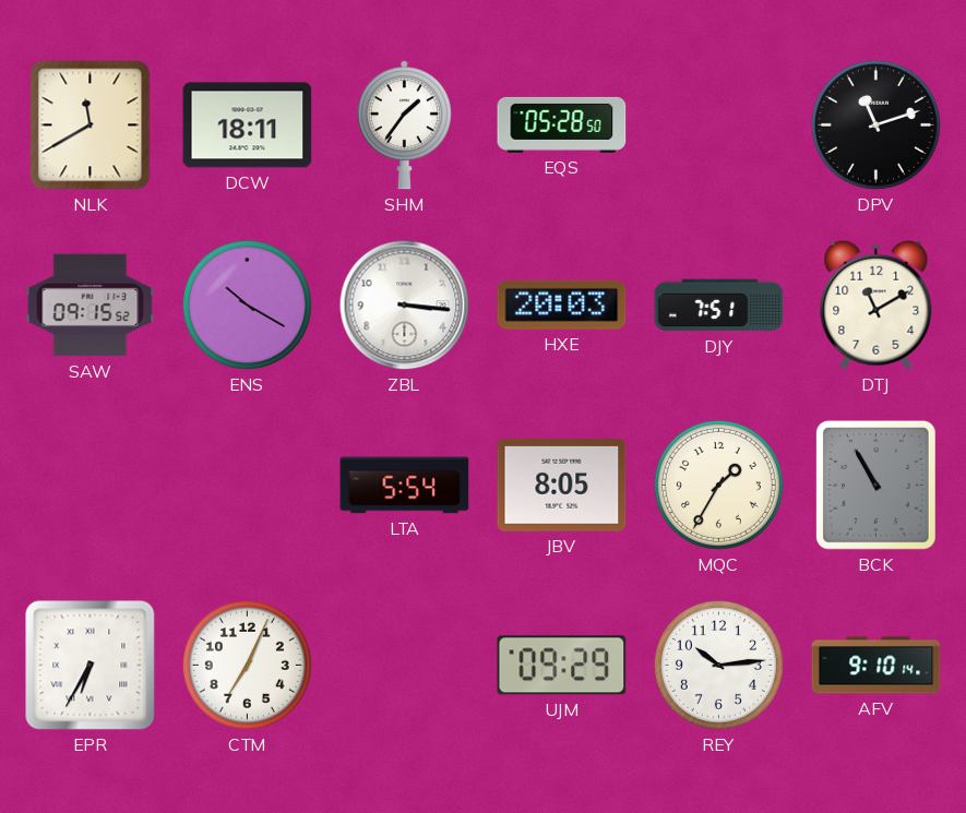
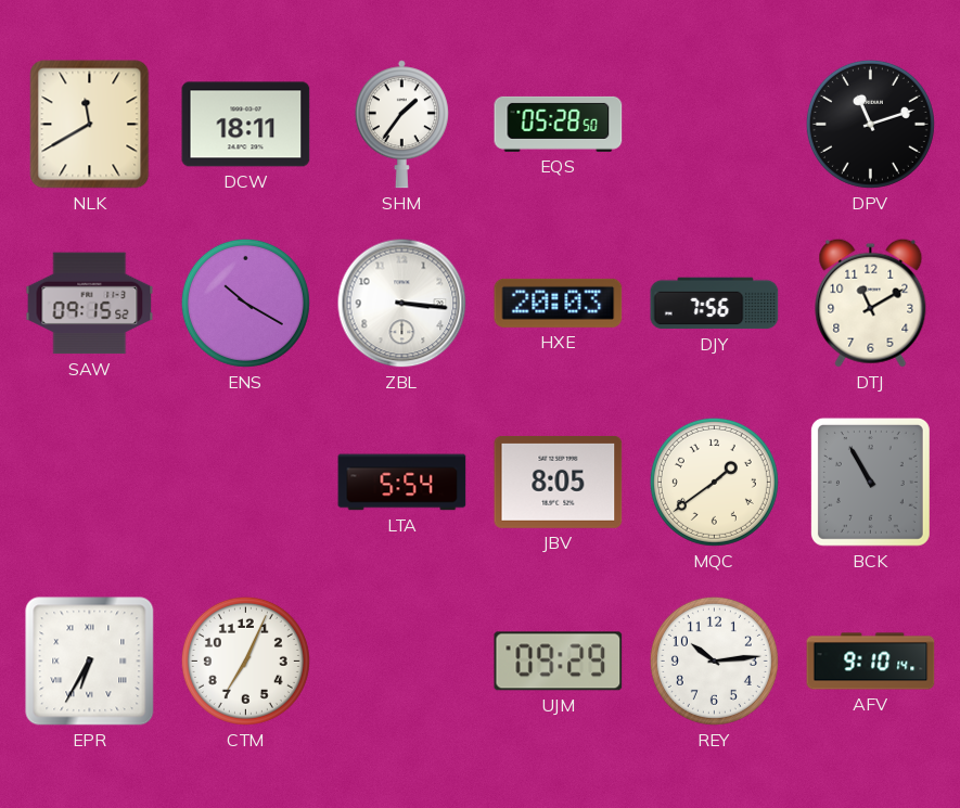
DJY: 7:51 -> 7:56 (715, 304)
MQC: 1:35 -> 1:39 (714, 482)
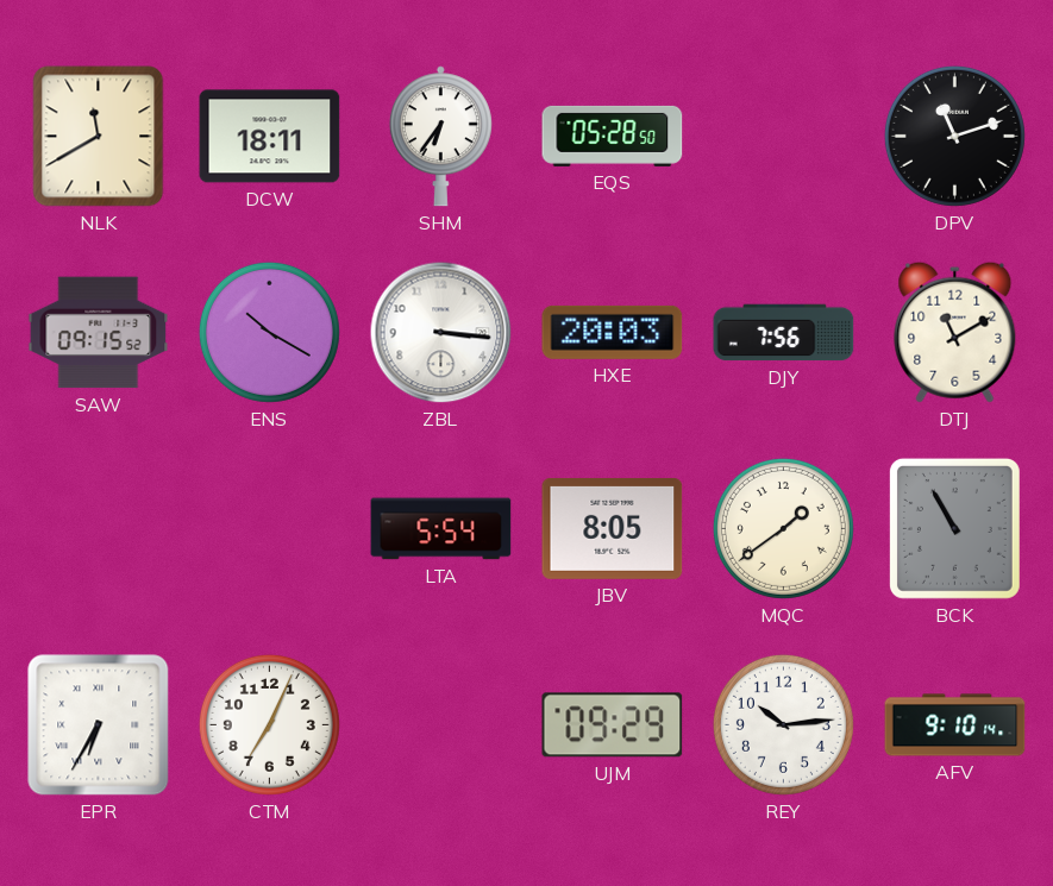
SHM: 1:36 -> 6:36 (440, 137)
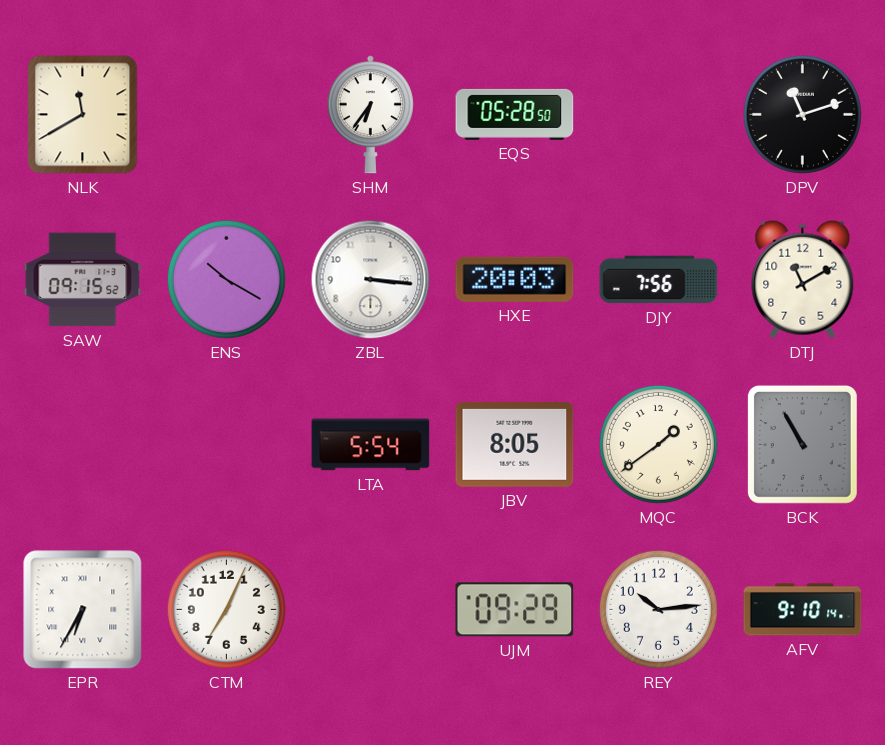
DCW: 18:11 -> none (270, 137)
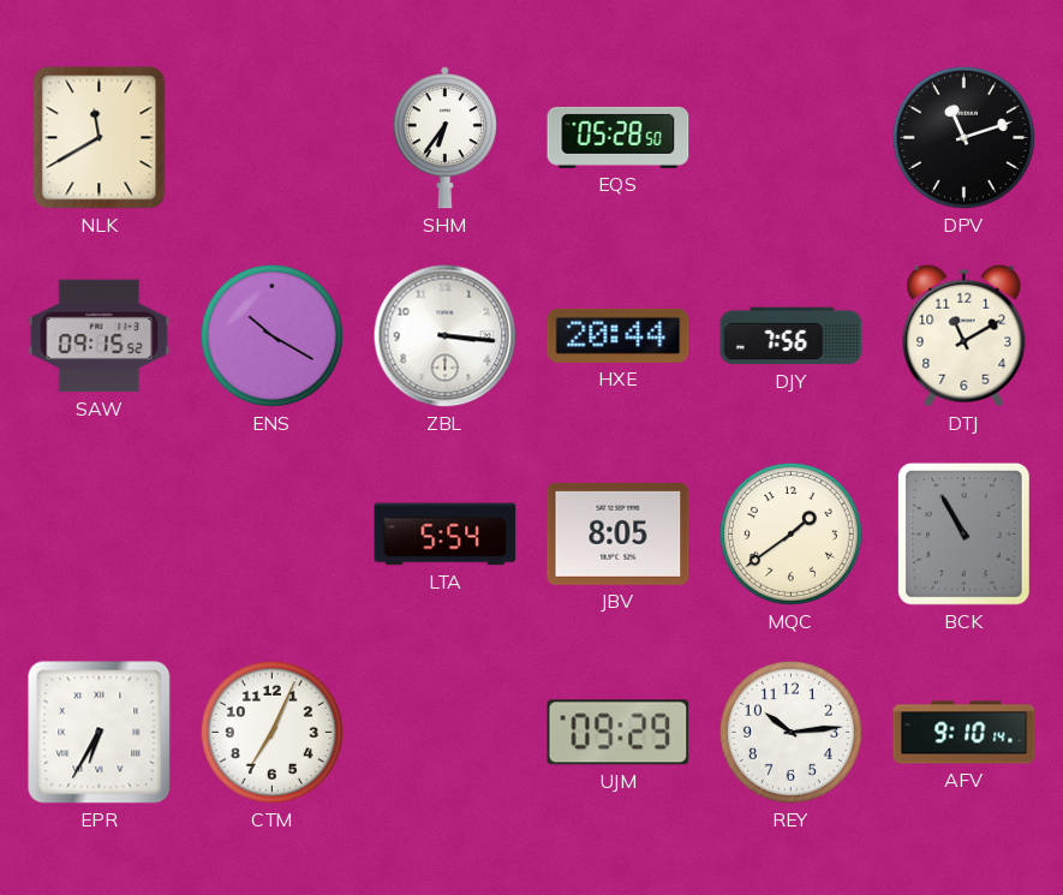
HXE: 20:03 -> 20:44 (619, 335)
